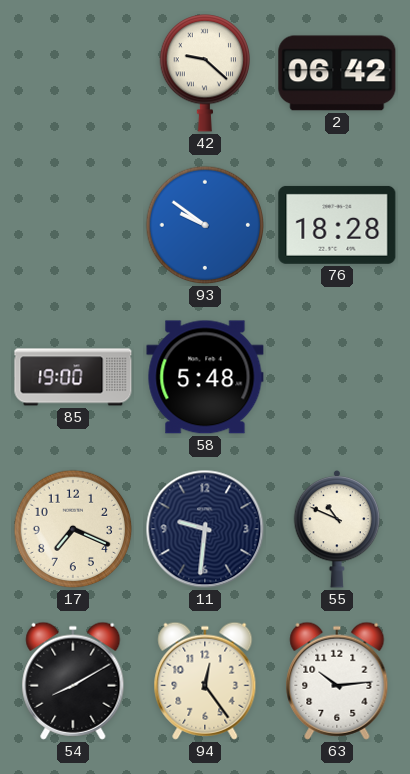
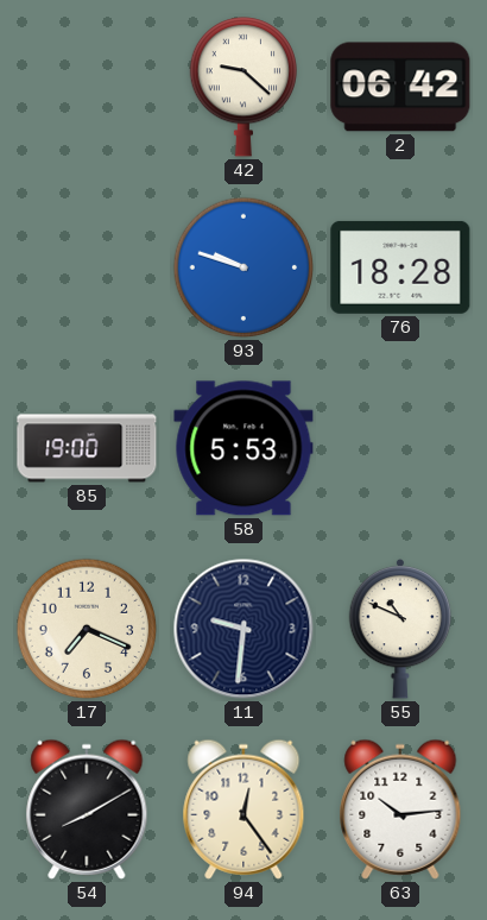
93: 9:51 -> 9:48 (243, 267)
58: 5:48 -> 5:53 (243, 448)
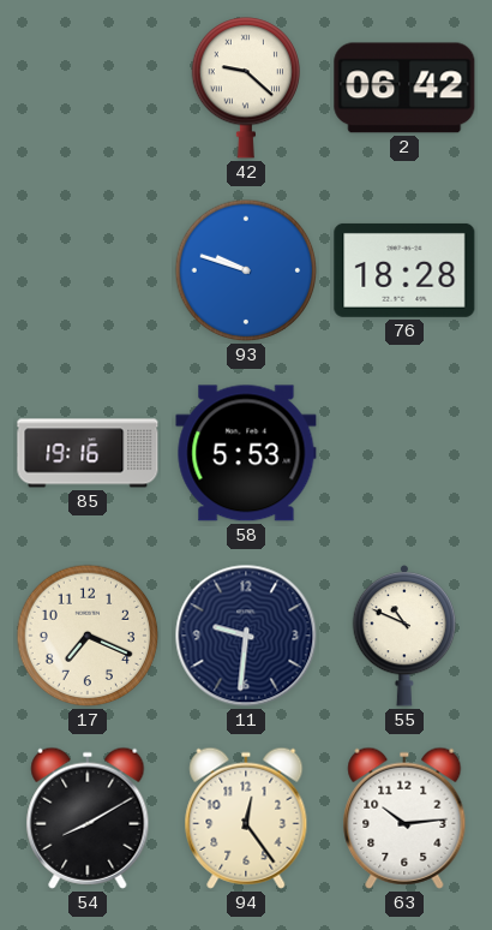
85: 19:00 -> 19:16 (88, 453)
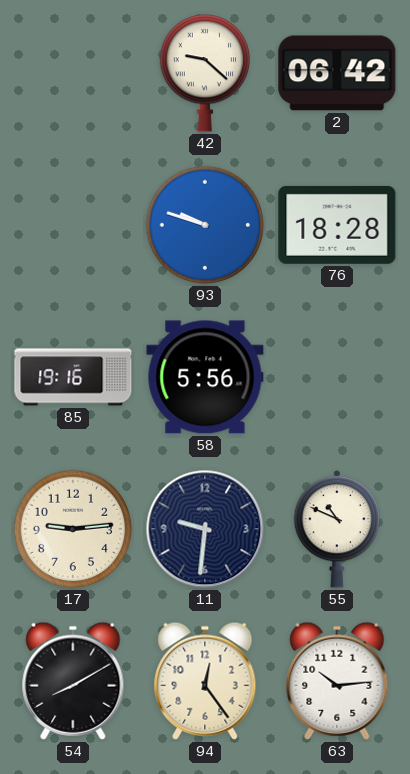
58: 5:53 -> 5:56 (205, 377)
17: 7:19 -> 9:14 (73, 529)
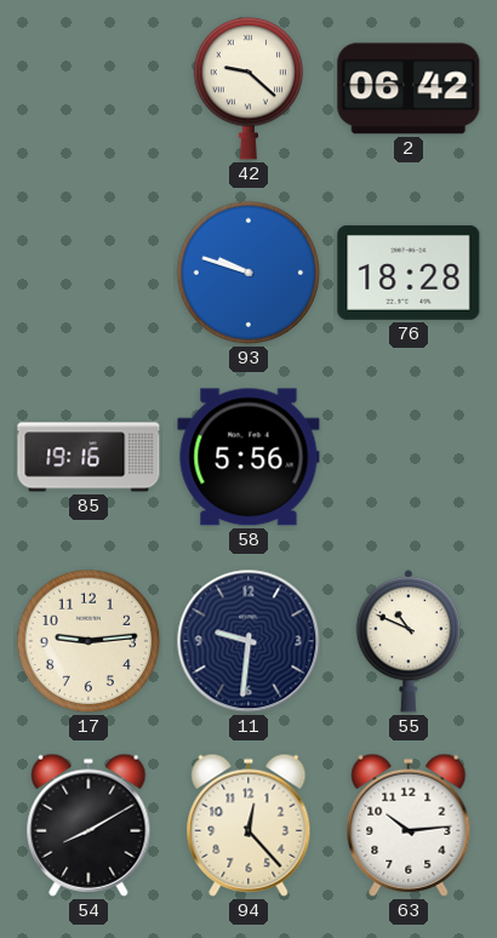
94: 12:24 -> 12:23 (248, 825)
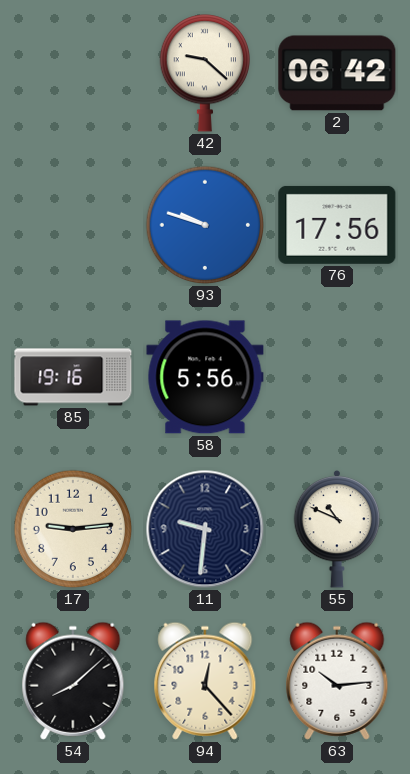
76: 18:28 -> 17:56 (337, 225)
54: 8:10 -> 8:08 (73, 681)
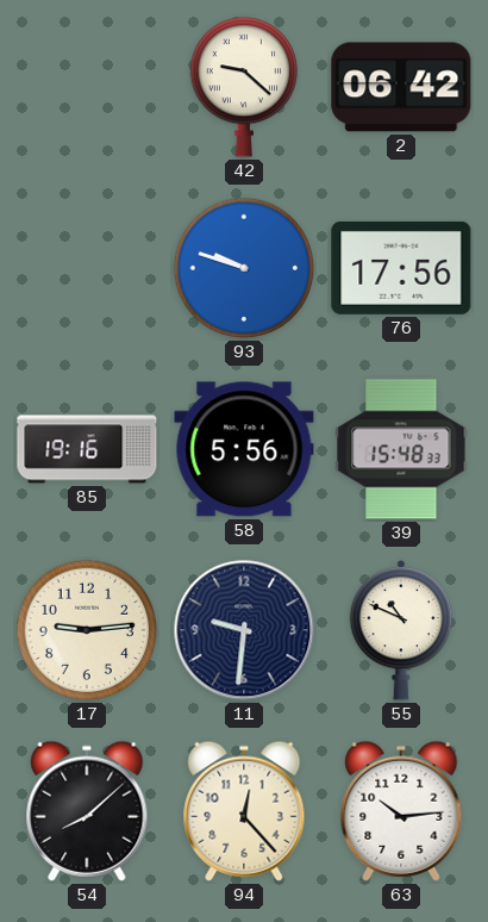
39: none -> 15:48 (401, 449)
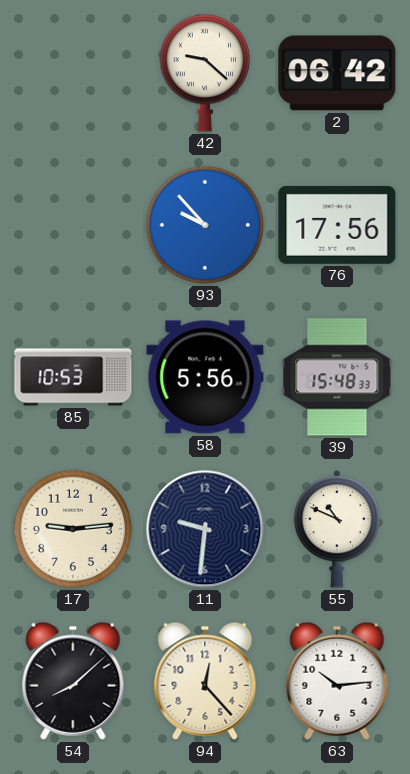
93: 9:48 -> 9:53 (205, 225)
85: 19:16 -> 10:53 (73, 377)
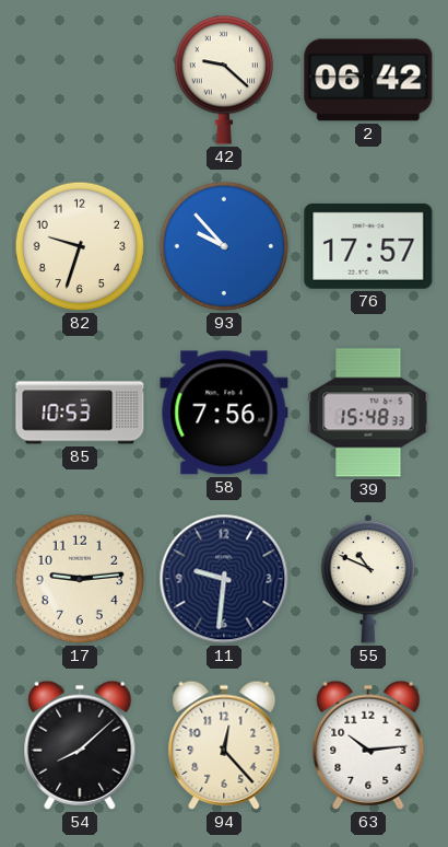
82: none -> 9:33 (80, 246)
76: 17:56 -> 17:57 (368, 246)
58: 5:56 -> 7:56 (224, 413)
